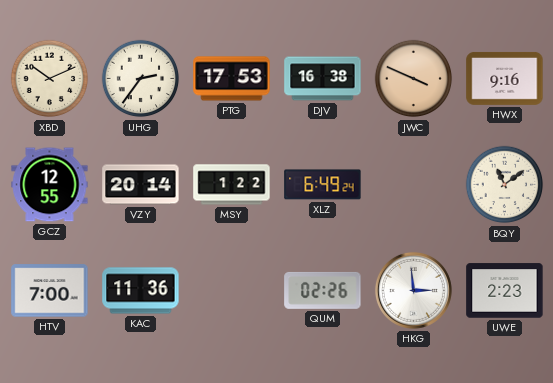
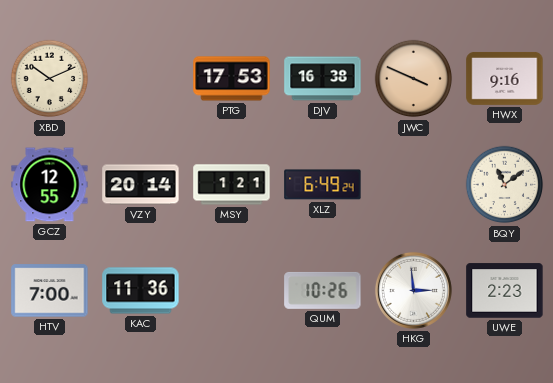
UHG: 2:36 -> none (141, 79)
MSY: 1:22 -> 1:21 (232, 185)
QUM: 02:26 -> 10:26 (323, 290)
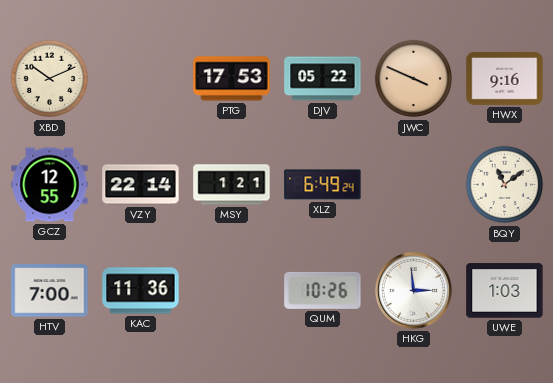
DJV: 16:38 -> 05:22 (323, 79)
VZY: 20:14 -> 22:14 (141, 185)
UWE: 2:23 -> 1:03 (505, 291)
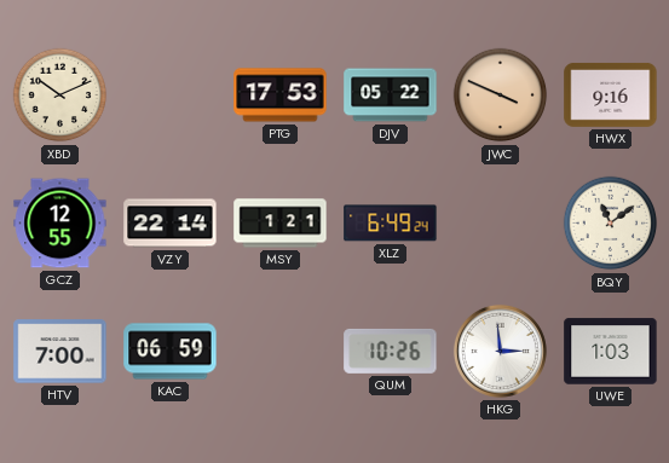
KAC: 11:36 -> 06:59 (171, 352)
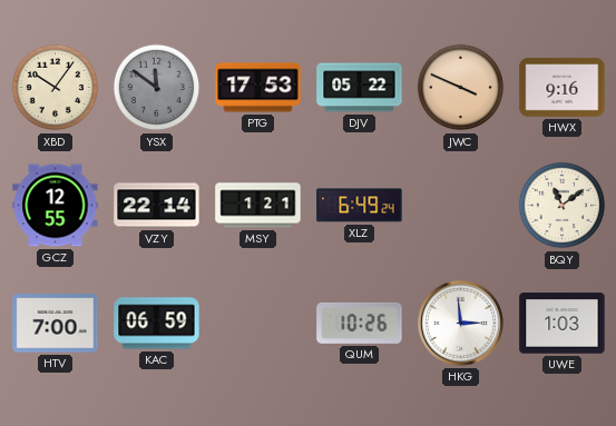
XBD: 10:11 -> 10:06 (56, 88)
YSX: none -> 11:51 (157, 88)
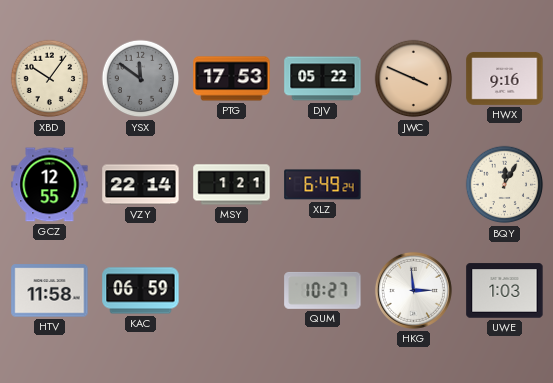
BQY: 11:09 -> 12:05 (505, 185)
HTV: 7:00 -> 11:58 (50, 291)
QUM: 10:26 -> 10:27 (323, 290)
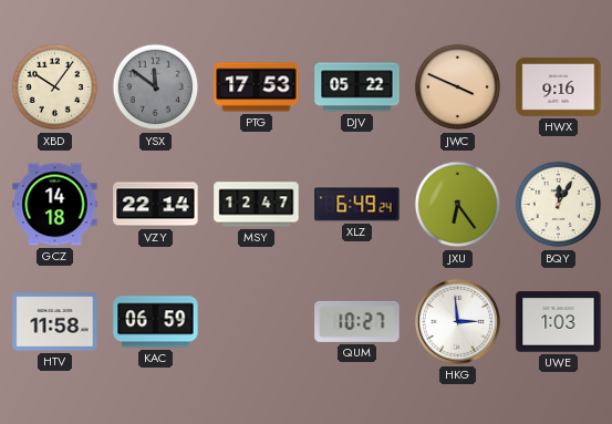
GCZ: 12:55 -> 14:18 (55, 205)
MSY: 1:21 -> 12:47 (257, 205)
JXU: none -> 6:24 (458, 205)
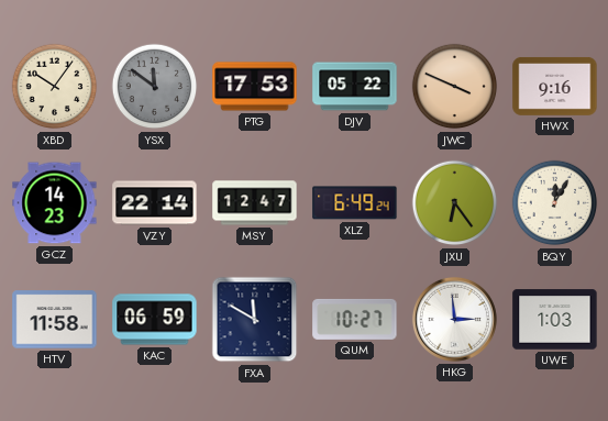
GCZ: 14:18 -> 14:23 (55, 203)
FXA: none -> 11:50 (255, 320)
